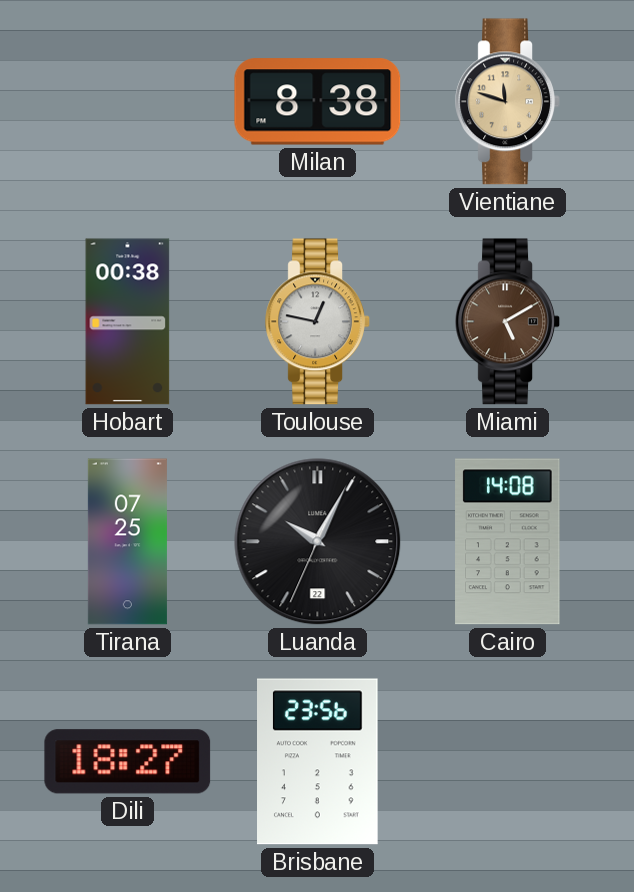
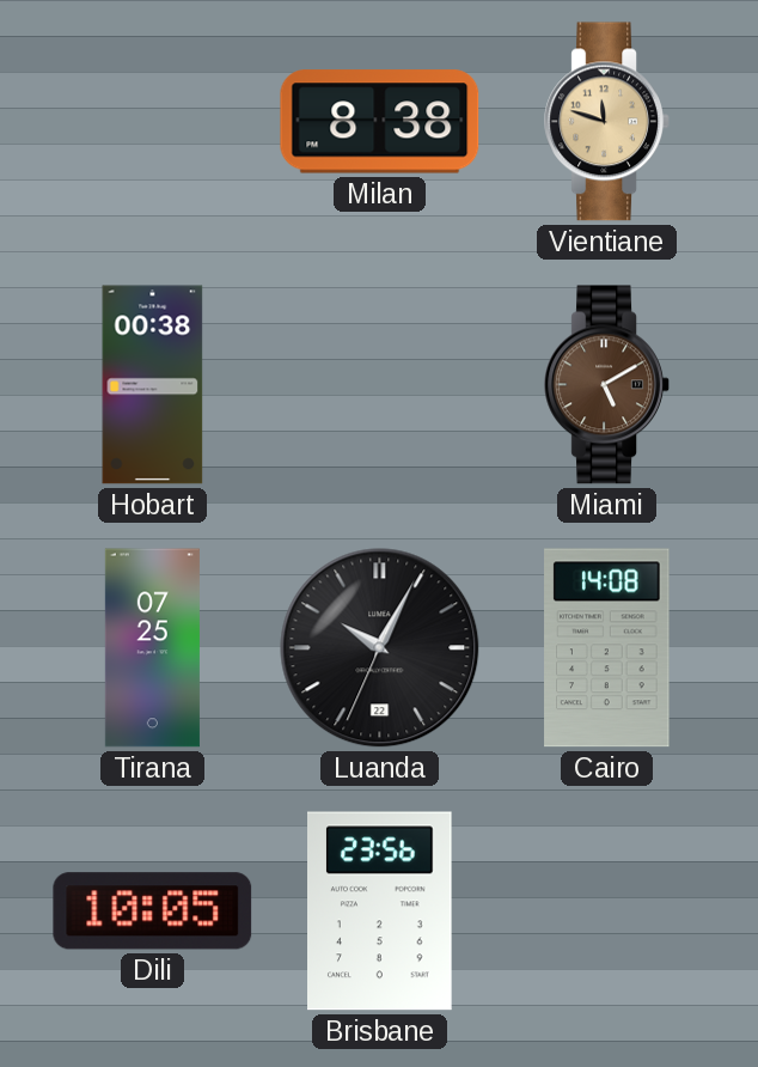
Toulouse: 12:47 -> none (317, 322)
Dili: 18:27 -> 10:05 (153, 911)
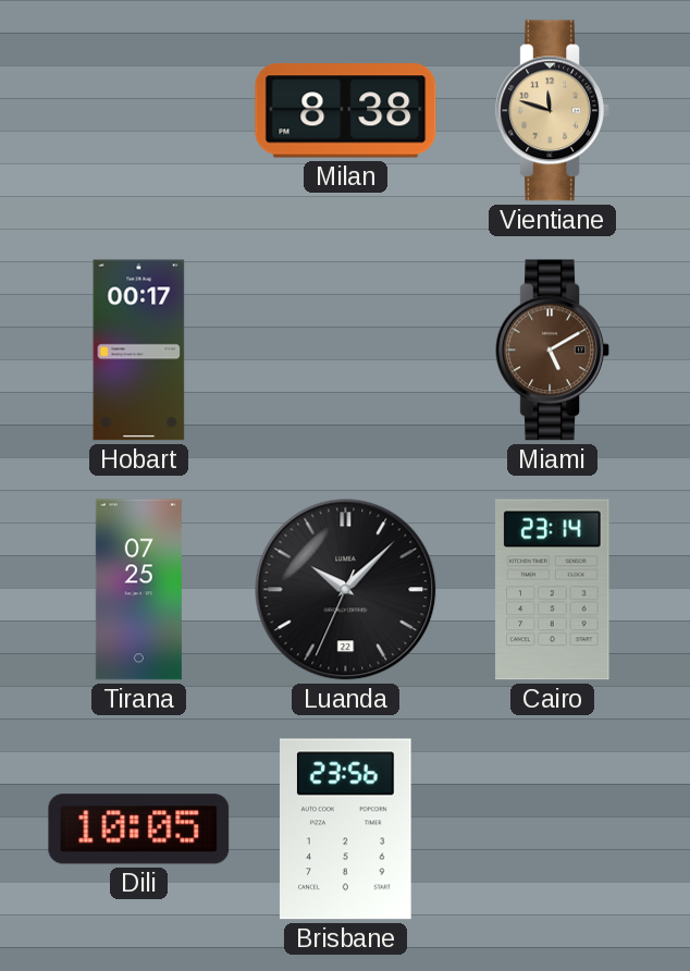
Hobart: 00:38 -> 00:17 (139, 351)
Luanda: 10:04 -> 10:07 (346, 590)
Cairo: 14:08 -> 23:14 (553, 590)
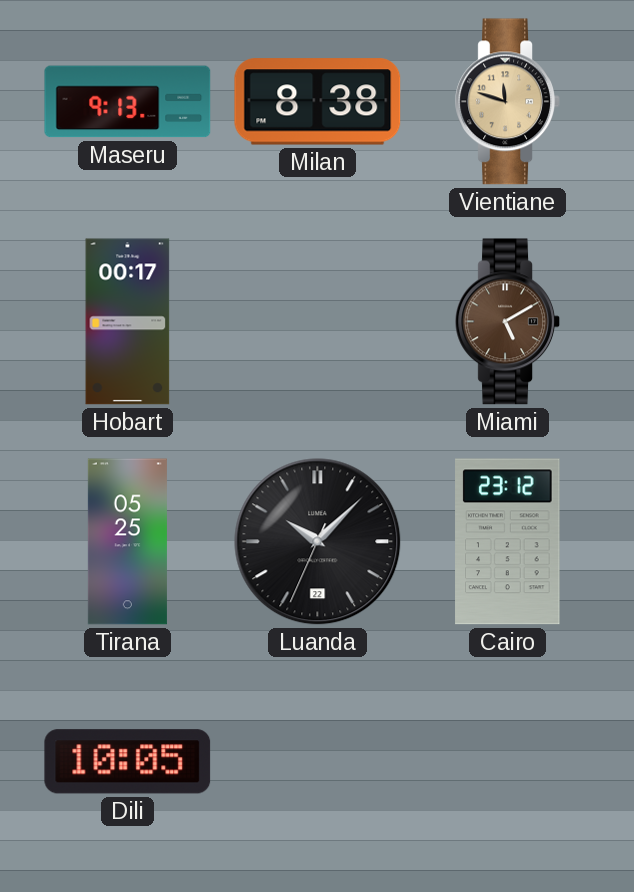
Maseru: none -> 9:13 (128, 102)
Tirana: 07:25 -> 05:25 (127, 542)
Cairo: 23:14 -> 23:12 (508, 542)
Brisbane: 23:56 -> none (346, 829)
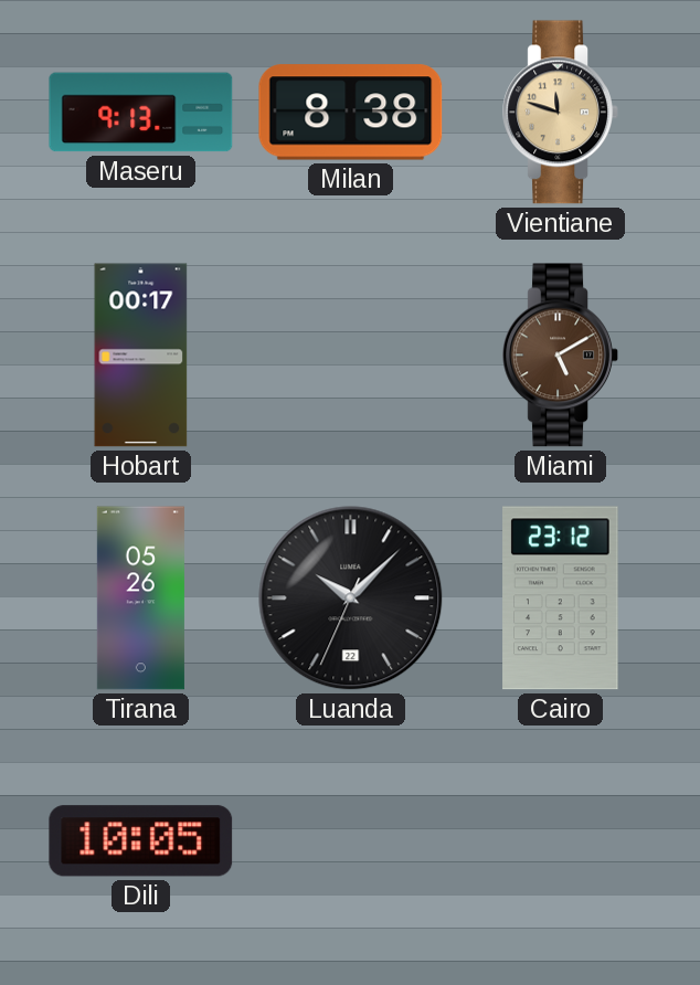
Tirana: 05:25 -> 05:26 (140, 599)
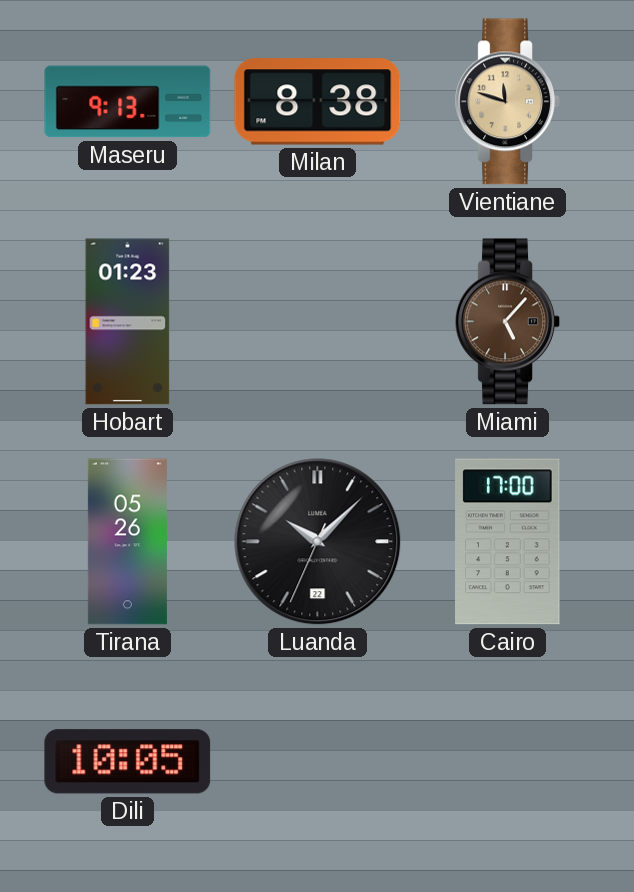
Hobart: 00:17 -> 01:23 (128, 322)
Miami: 5:10 -> 5:07 (507, 322)
Cairo: 23:12 -> 17:00 (508, 542)
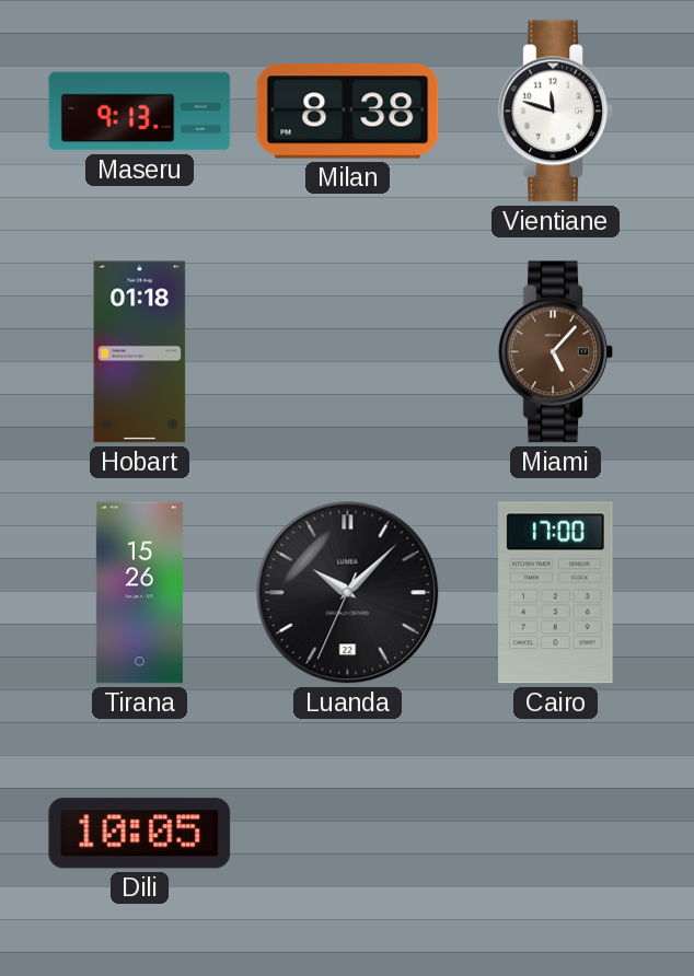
Vientiane dial: champagne -> white (555, 112)
Hobart: 01:23 -> 01:18 (140, 352)
Tirana: 05:26 -> 15:26 (139, 593)
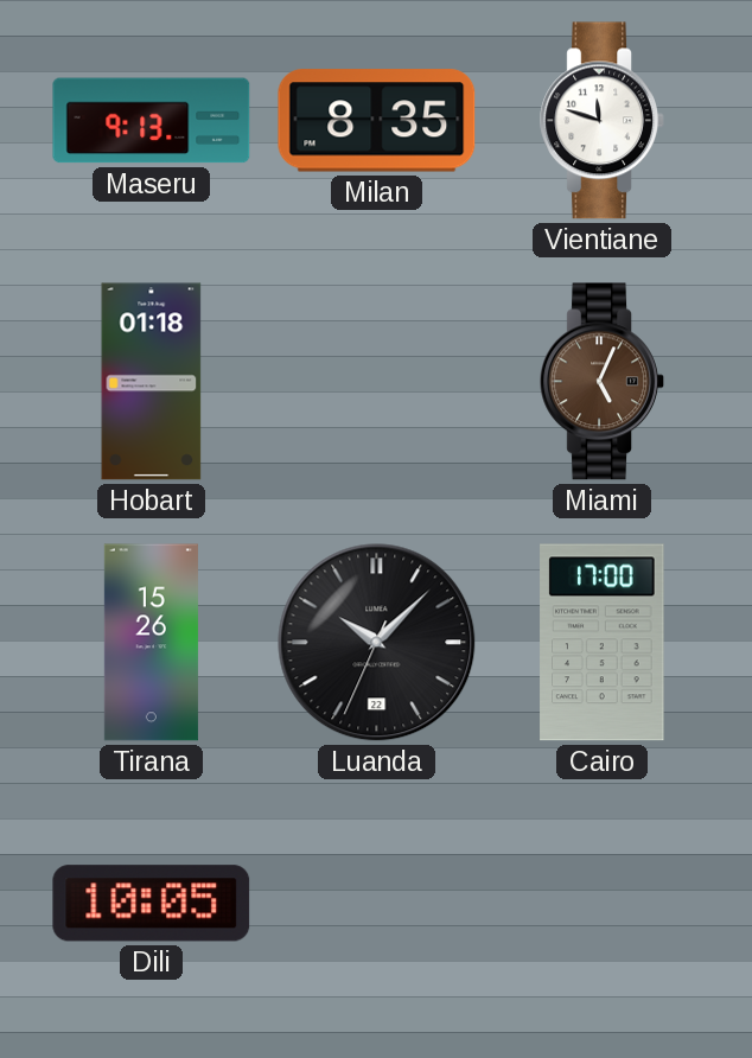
Milan: 8:38 -> 8:35 (377, 121)
Miami: 5:07 -> 5:04 (601, 382)
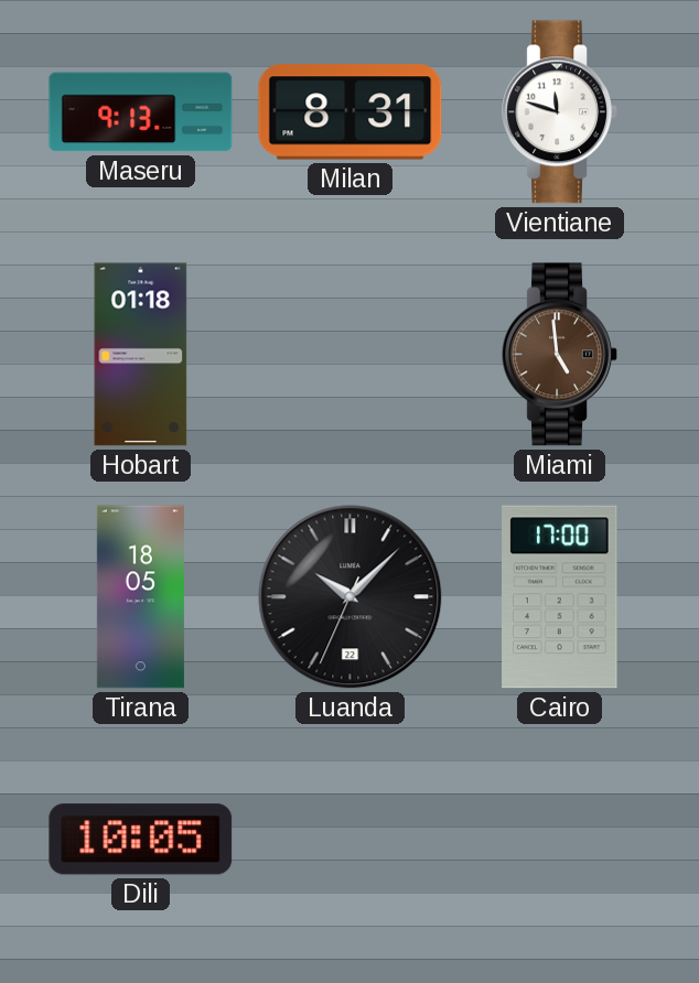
Milan: 8:35 -> 8:31 (351, 112)
Miami: 5:04 -> 4:59 (559, 355)
Tirana: 15:26 -> 18:05 (140, 597)
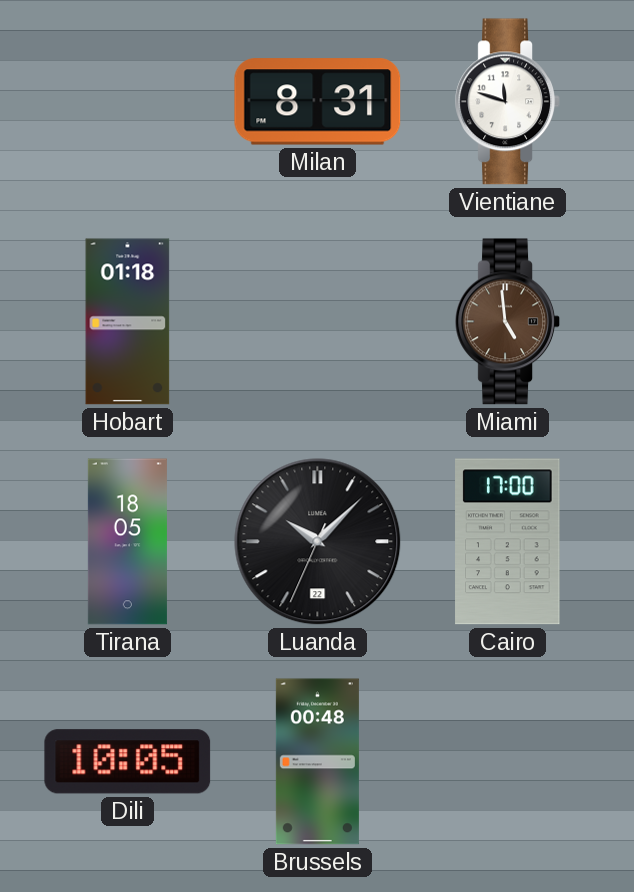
Maseru: 9:13 -> none (141, 112)
Brussels: none -> 00:48 (317, 762)
